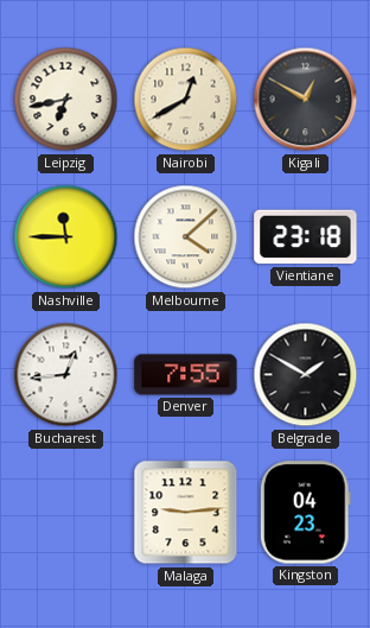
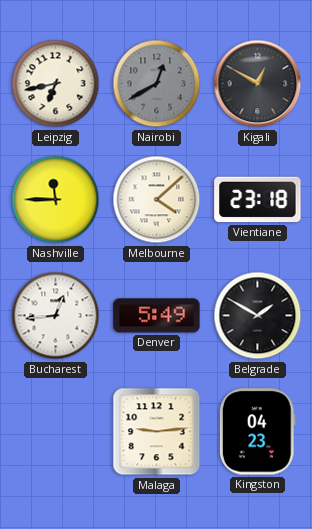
Nairobi dial: cream -> grey (157, 84)
Denver: 7:55 -> 5:49 (157, 316)
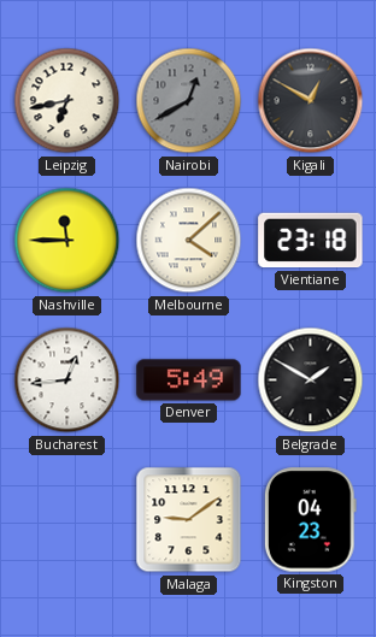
Malaga: 9:14 -> 9:09 (189, 520)
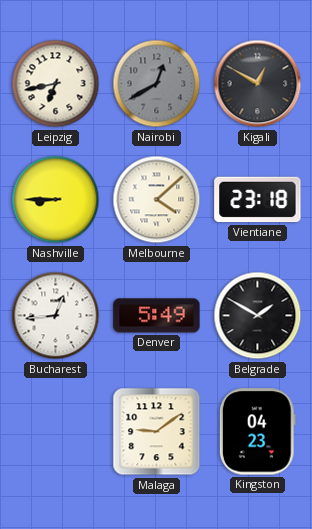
Nashville: 11:45 -> 8:45 (56, 200)
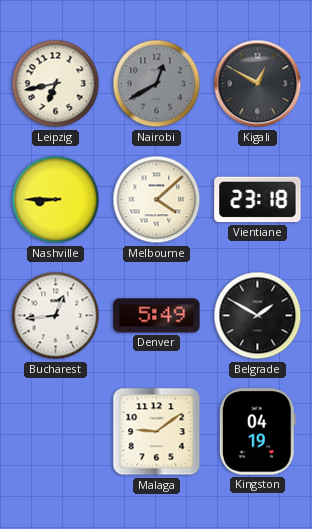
Kingston: 04:23 -> 04:19 (257, 432)
